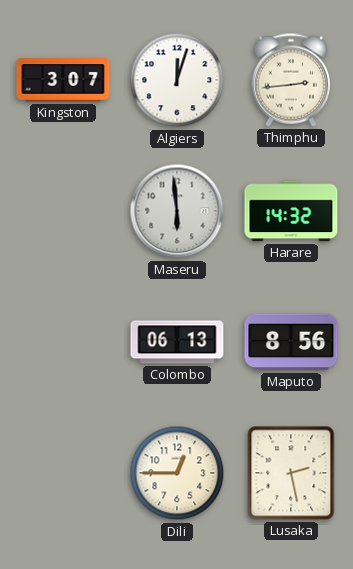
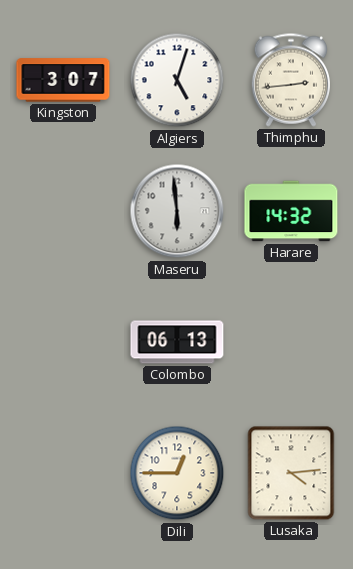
Algiers: 12:03 -> 5:03 (177, 80)
Maputo: 8:56 -> none (291, 342)
Lusaka: 2:28 -> 4:14 (291, 473)
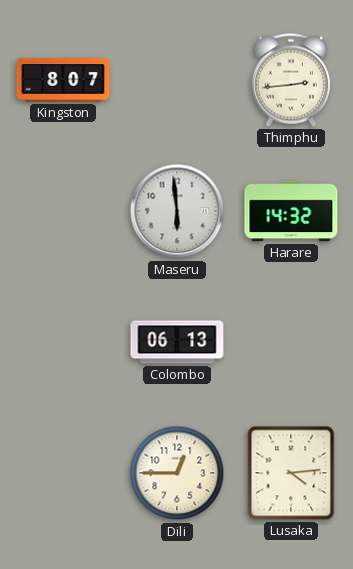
Kingston: 3:07 -> 8:07 (63, 80)
Algiers: 5:03 -> none (177, 80)
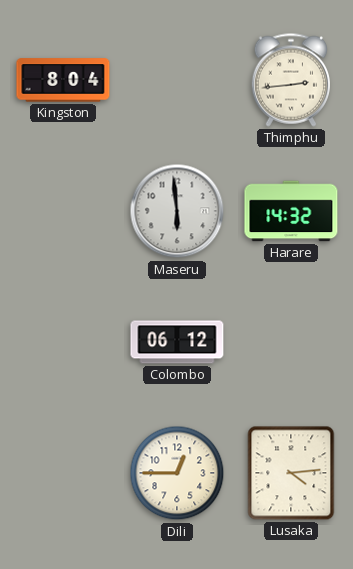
Kingston: 8:07 -> 8:04 (63, 80)
Colombo: 06:13 -> 06:12 (177, 342)
